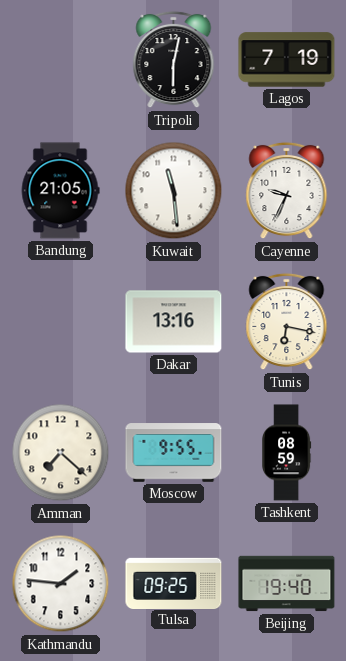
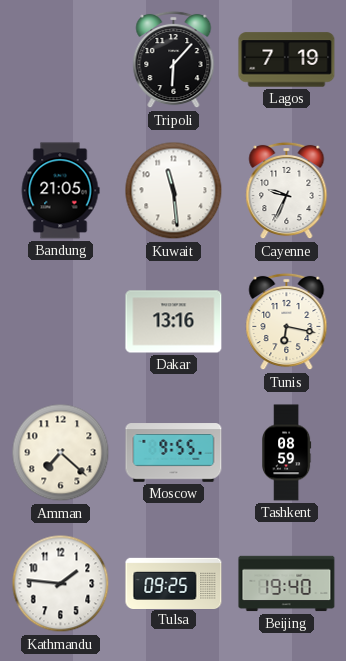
Tripoli: 6:02 -> 6:07 (174, 60)
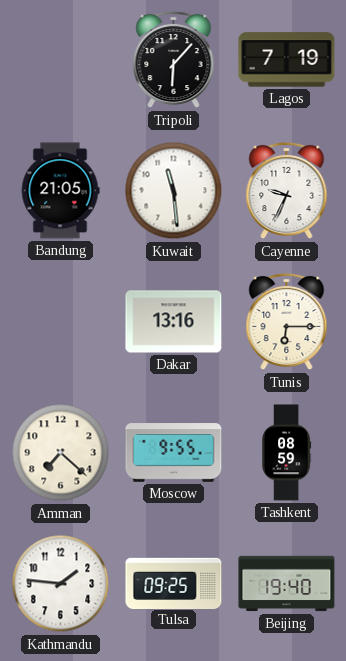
Tunis: 6:17 -> 6:15 (287, 322)
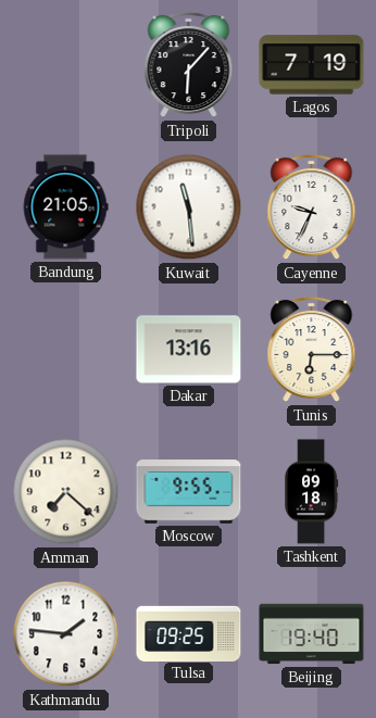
Tashkent: 08:59 -> 09:18 (312, 492)
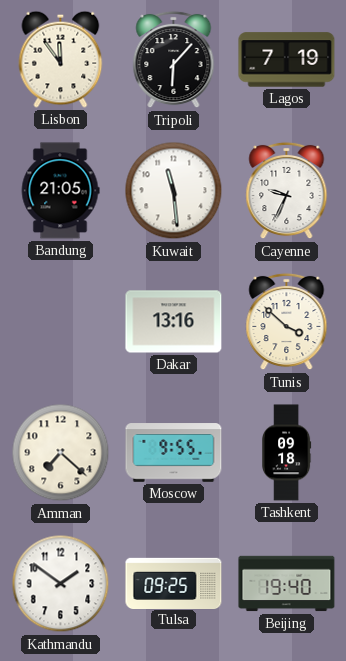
Lisbon: none -> 11:54 (61, 59)
Tunis: 6:15 -> 3:52 (287, 322)
Kathmandu: 1:46 -> 1:51 (61, 584)
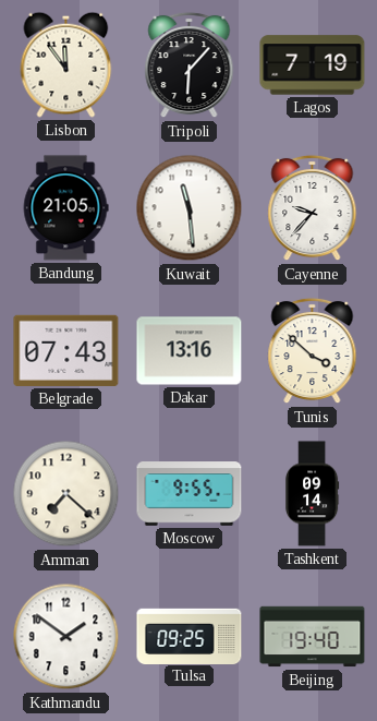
Cayenne: 9:34 -> 9:37 (313, 208)
Belgrade: none -> 07:43 (66, 350)
Tashkent: 09:18 -> 09:14 (313, 494)
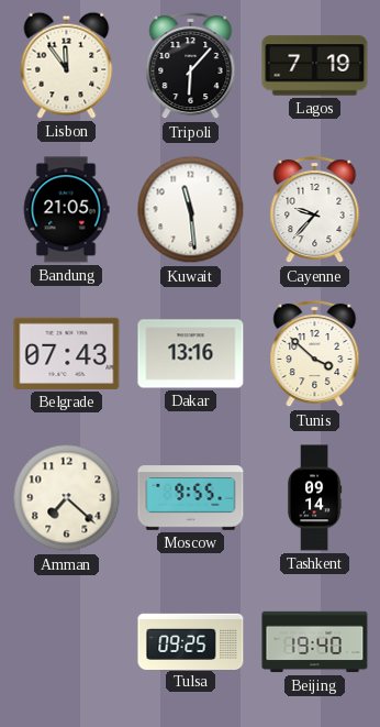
Kathmandu: 1:51 -> none (66, 637)
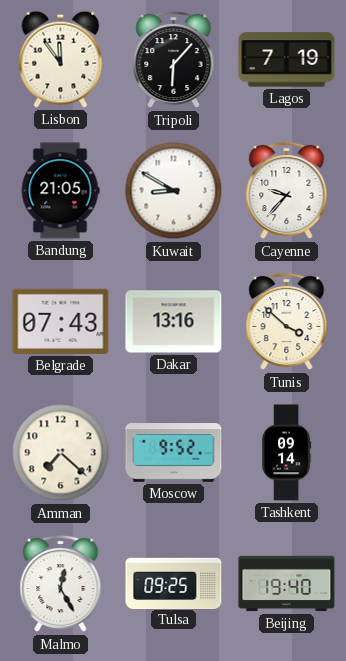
Kuwait: 11:29 -> 8:50 (174, 191)
Moscow: 9:55 -> 9:52 (174, 453)
Malmo: none -> 12:25 (61, 584)
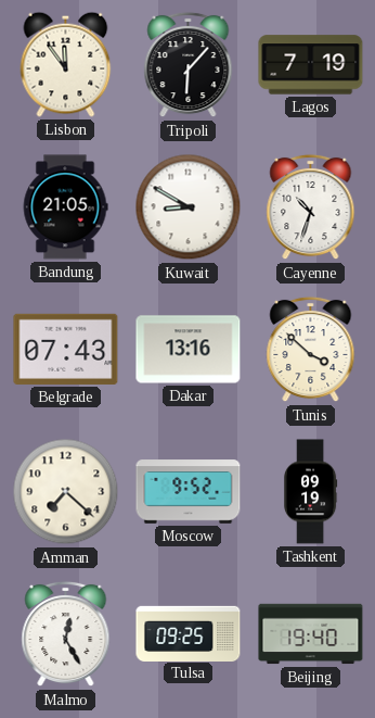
Cayenne: 9:37 -> 10:33 (311, 207)
Tashkent: 09:14 -> 09:19 (311, 492)
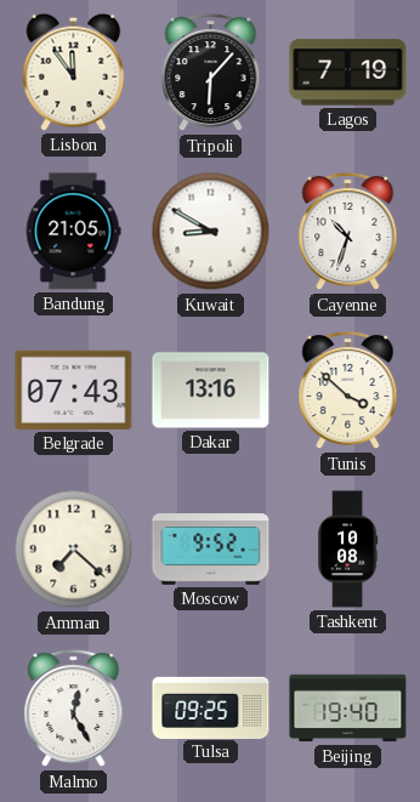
Tashkent: 09:19 -> 10:08 (348, 550)
